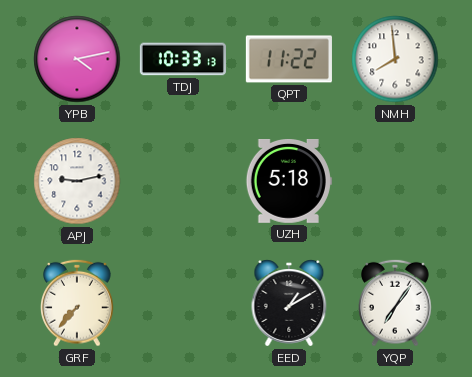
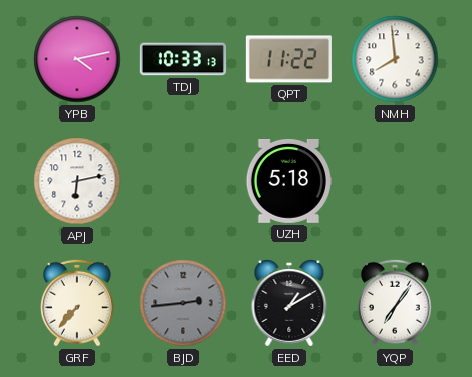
APJ: 9:13 -> 6:13 (77, 181)
BJD: none -> 2:44 (183, 303)
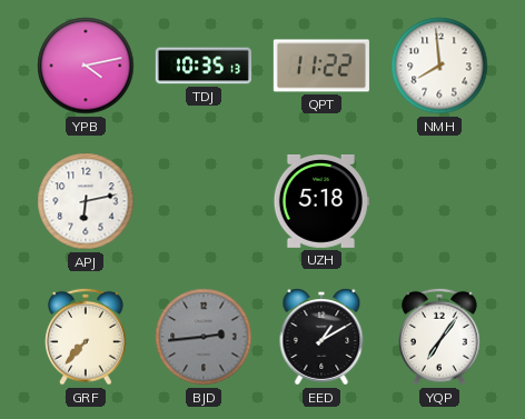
TDJ: 10:33 -> 10:35 (204, 66)
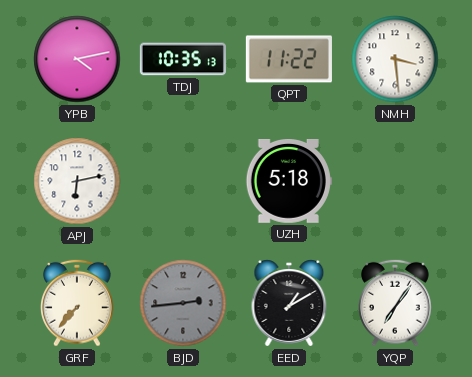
NMH: 7:59 -> 3:29 (395, 59)
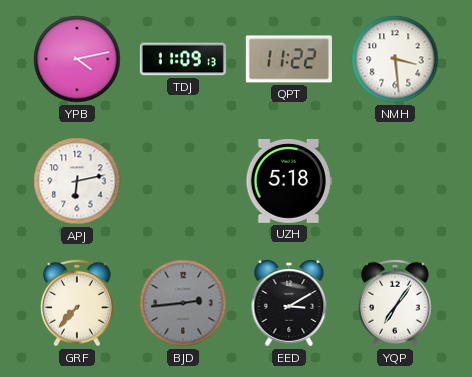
TDJ: 10:35 -> 11:09 (183, 59)
EED: 1:10 -> 3:10 (289, 303)
